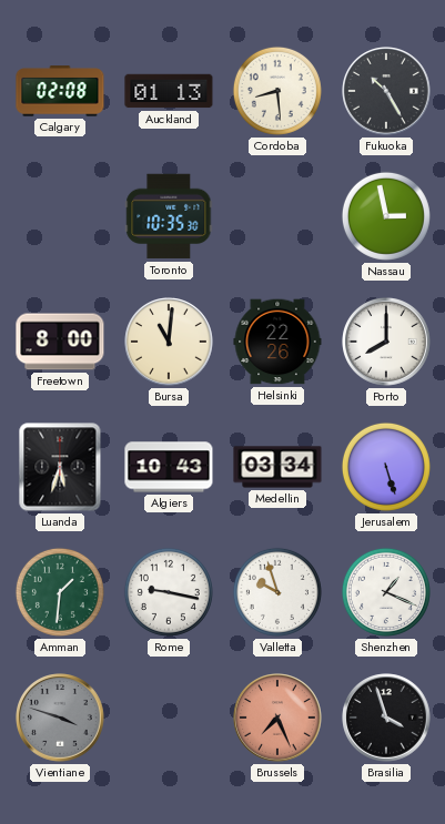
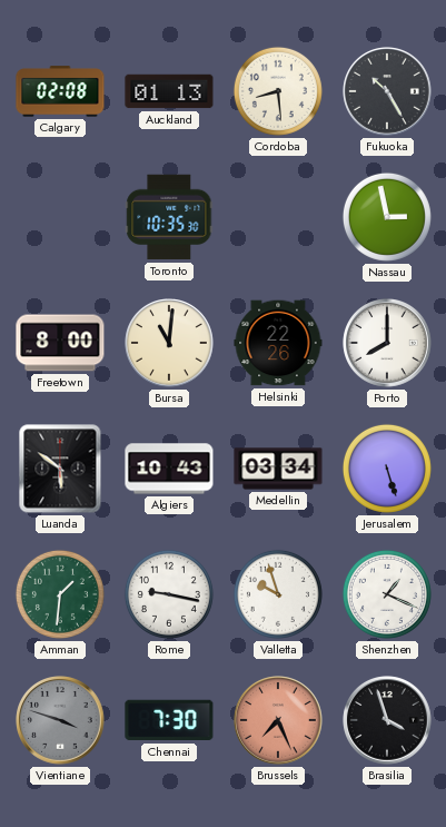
Luanda: 5:33 -> 5:51 (60, 469)
Chennai: none -> 7:30 (169, 720)
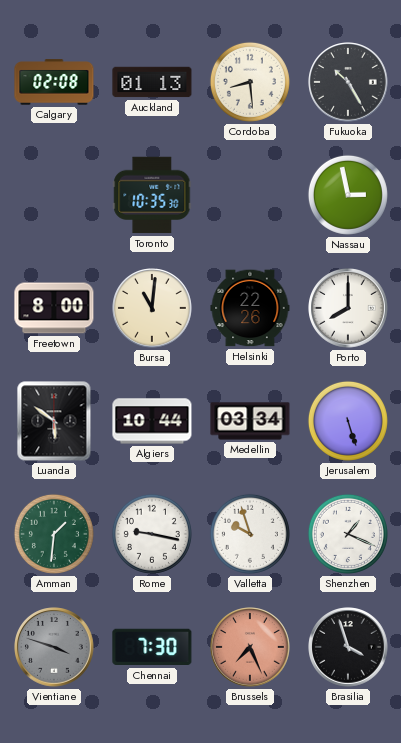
Algiers: 10:43 -> 10:44 (152, 421)
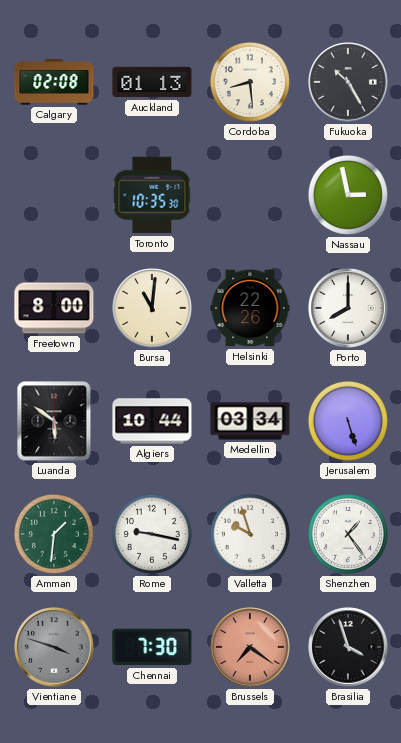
Shenzhen: 1:19 -> 1:24 (348, 534)
Brussels: 7:26 -> 7:21 (250, 647)
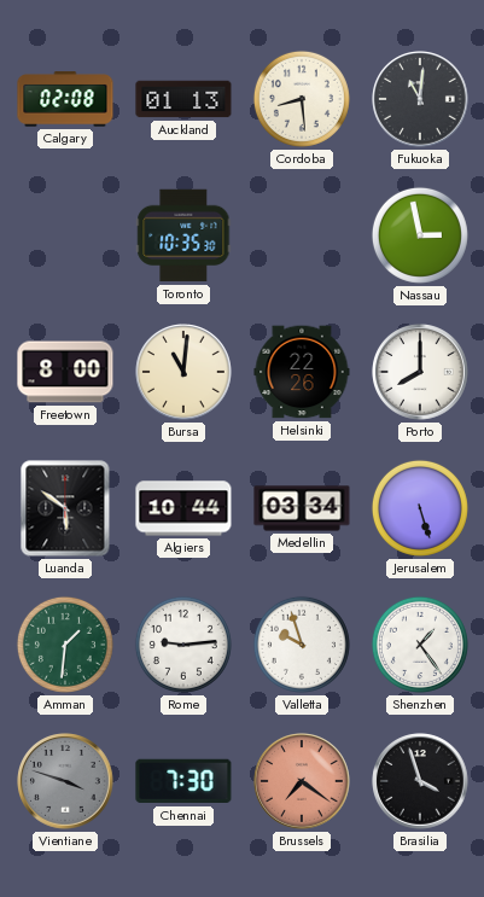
Fukuoka: 10:25 -> 11:01 (420, 99)
Rome: 9:17 -> 9:14 (183, 645)
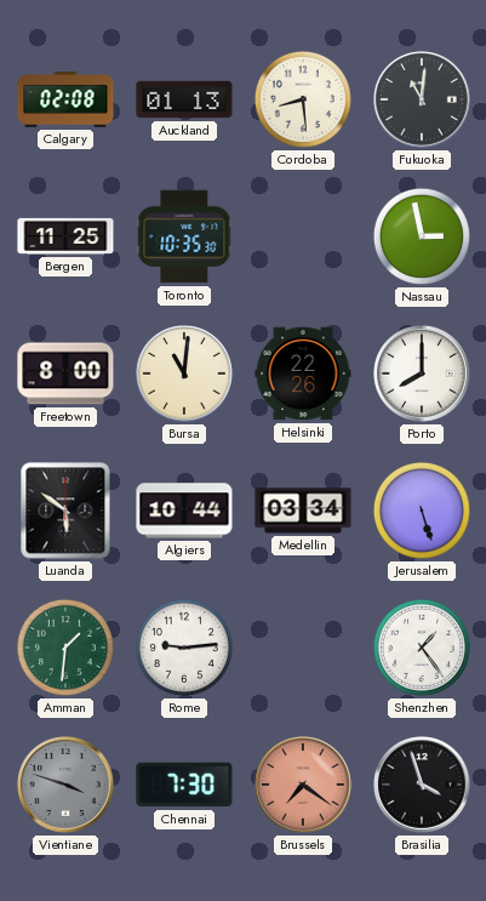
Bergen: none -> 11:25 (65, 236)
Valletta: 9:57 -> none (302, 645)
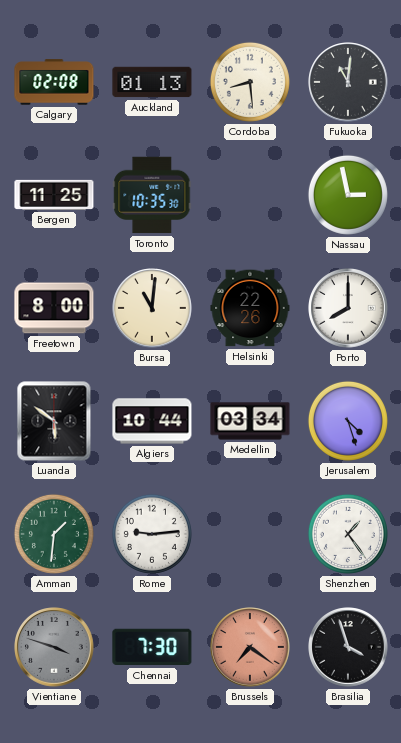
Jerusalem: 5:27 -> 4:27 (348, 421)
